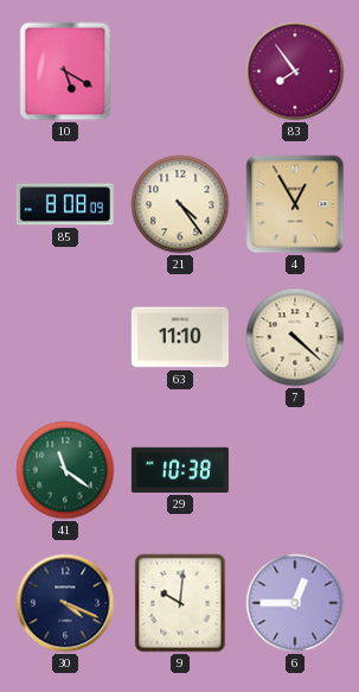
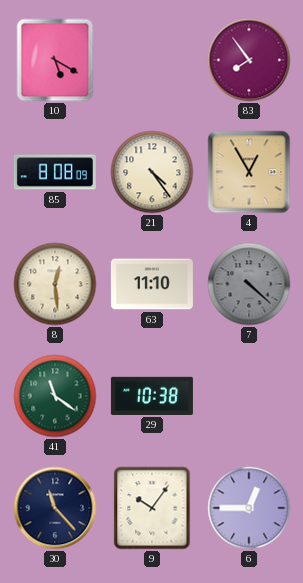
8: none -> 12:29 (55, 284)
7 dial: cream -> grey (249, 284)
30: 4:19 -> 11:23 (55, 508)
9: 10:01 -> 10:06 (152, 508)
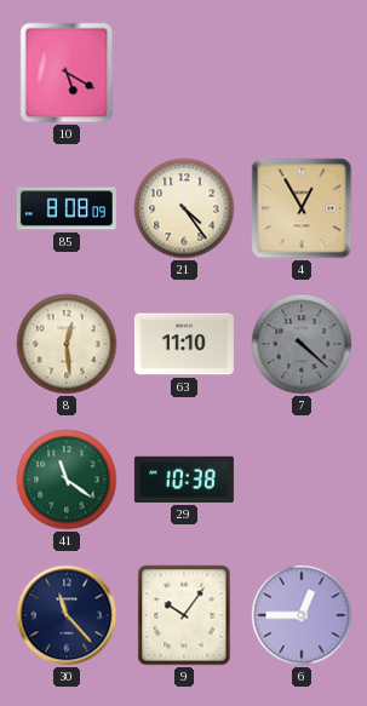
83: 7:54 -> none (249, 60)
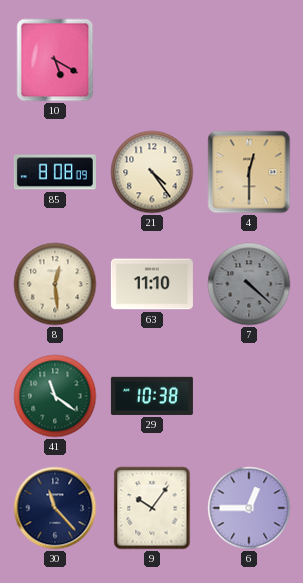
4: 12:55 -> 12:30 (249, 172)
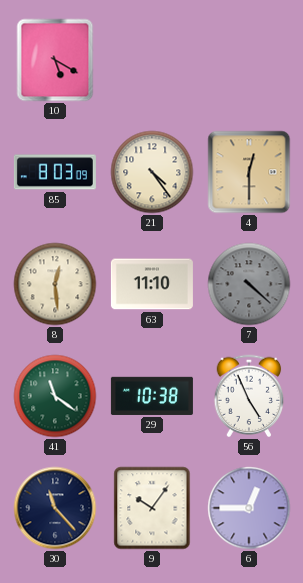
85: 8:08 -> 8:03 (55, 172)
56: none -> 4:56 (249, 396)
